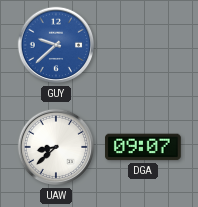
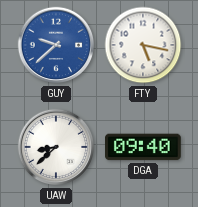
FTY: none -> 5:17 (143, 45)
DGA: 09:07 -> 09:40 (144, 147)
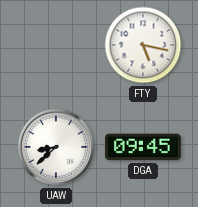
GUY: 9:38 -> none (56, 45)
DGA: 09:40 -> 09:45 (144, 147)
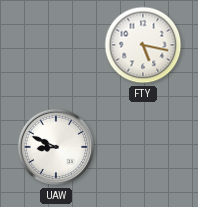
UAW: 8:38 -> 8:49 (56, 147)
DGA: 09:45 -> none (144, 147)
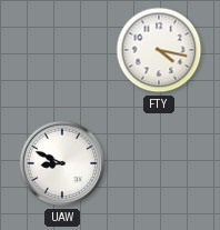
FTY: 5:17 -> 4:17 (159, 50)
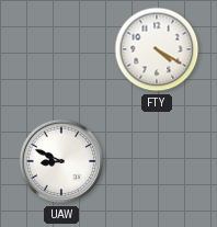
FTY: 4:17 -> 4:20 (157, 49)
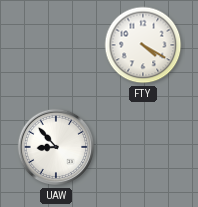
UAW: 8:49 -> 8:53 (56, 147)
